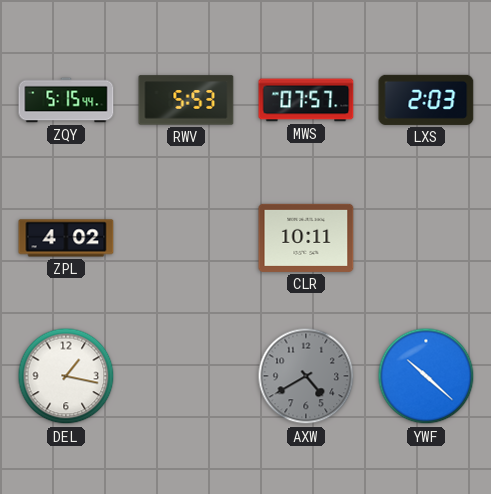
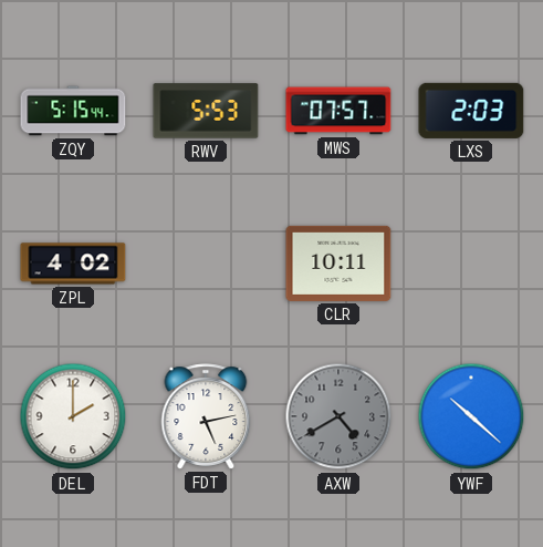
DEL: 1:17 -> 2:00 (73, 416)
FDT: none -> 5:13 (206, 416)
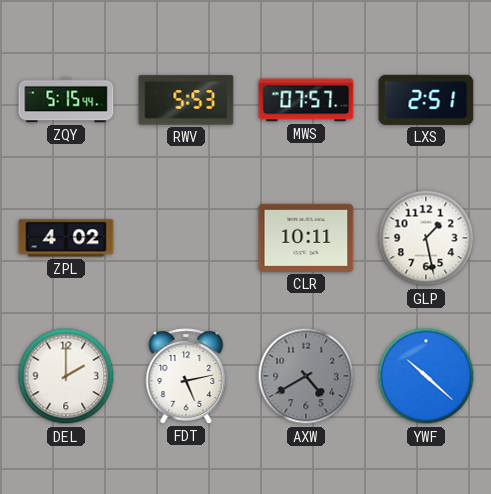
LXS: 2:03 -> 2:51 (426, 100)
GLP: none -> 1:28 (426, 238)
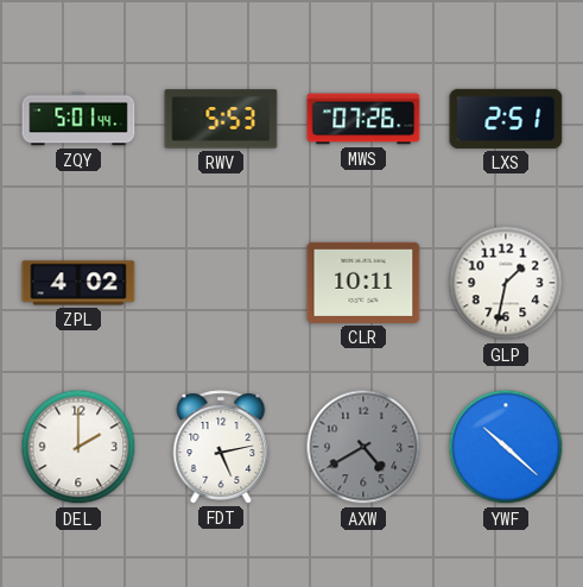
ZQY: 5:15 -> 5:01 (78, 119)
MWS: 07:57 -> 07:26 (363, 119)
GLP: 1:28 -> 1:32 (506, 283)
